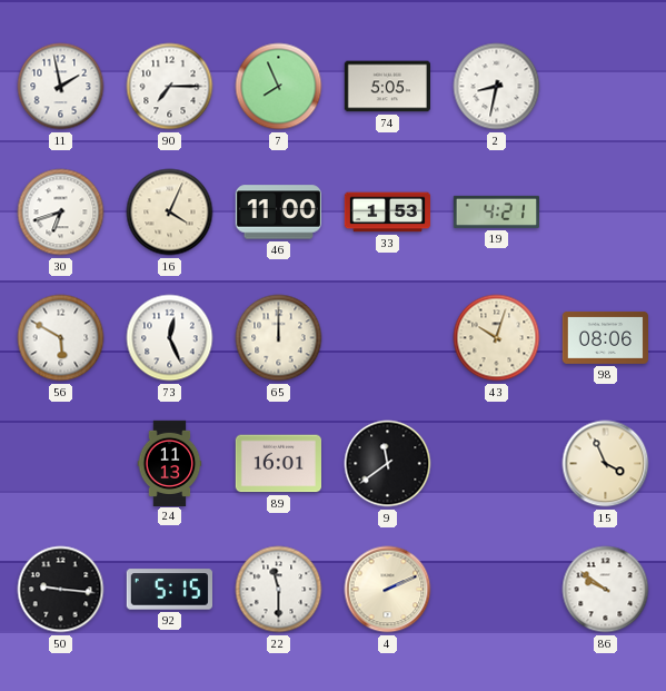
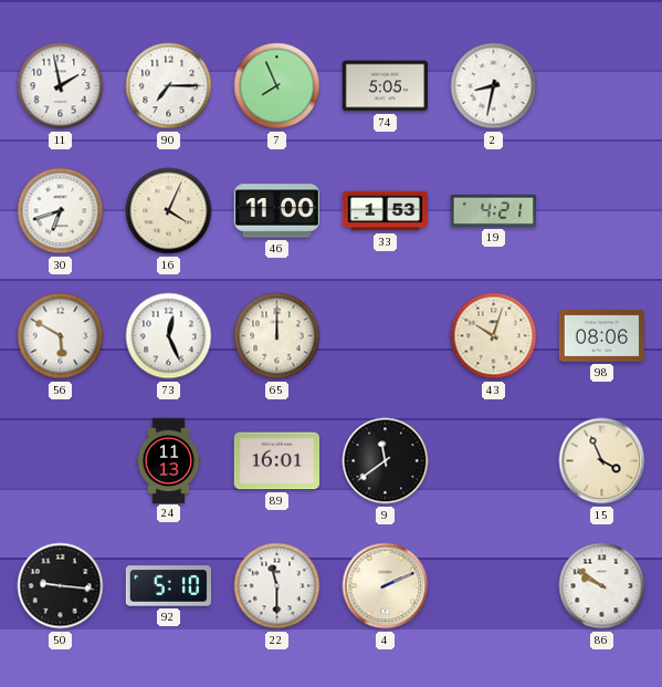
92: 5:15 -> 5:10 (168, 586)
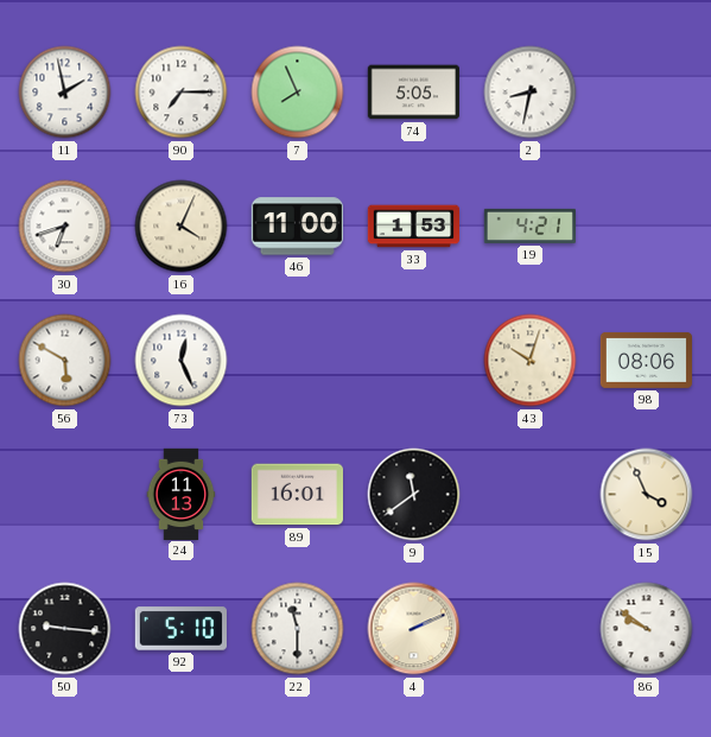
65: 12:00 -> none (277, 336)
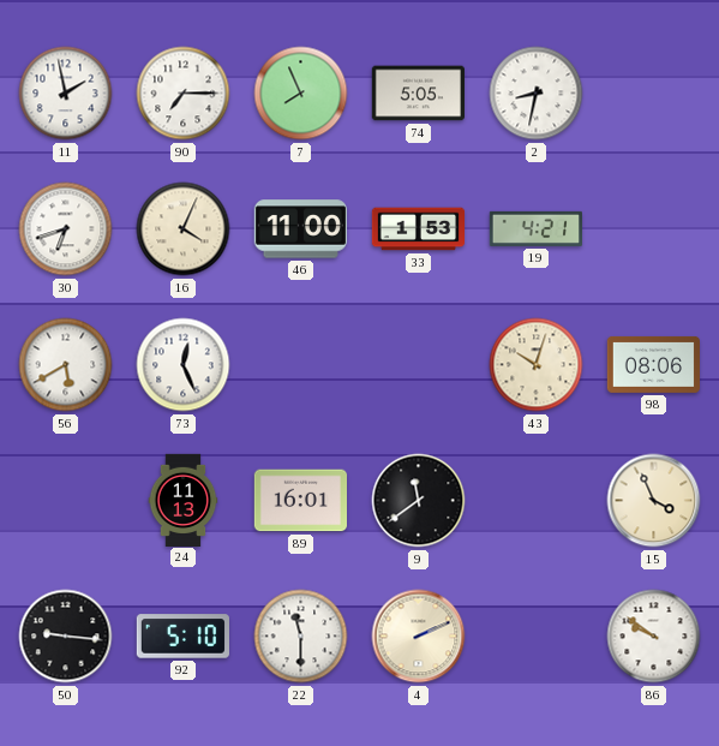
56: 5:50 -> 5:40 (66, 365)
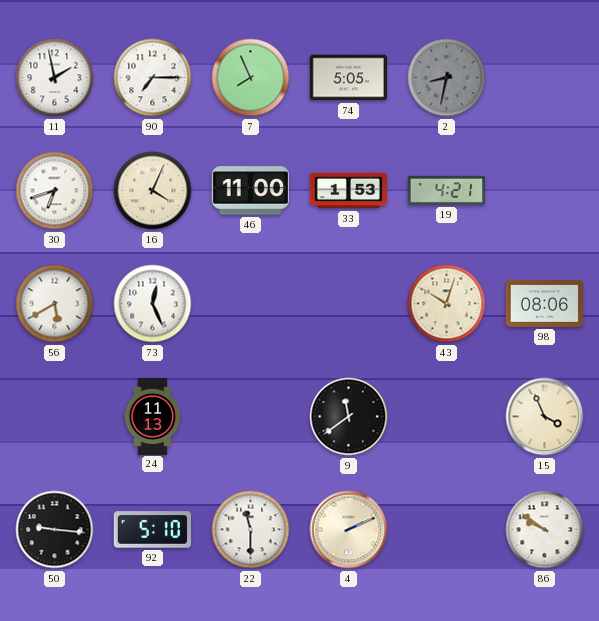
2 dial: white -> grey (447, 78)
89: 16:01 -> none (300, 501)
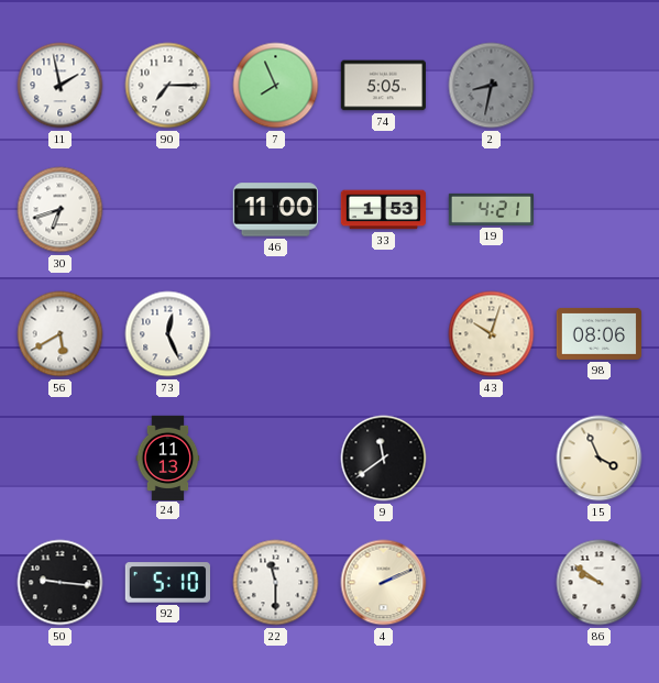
16: 4:04 -> none (153, 191)
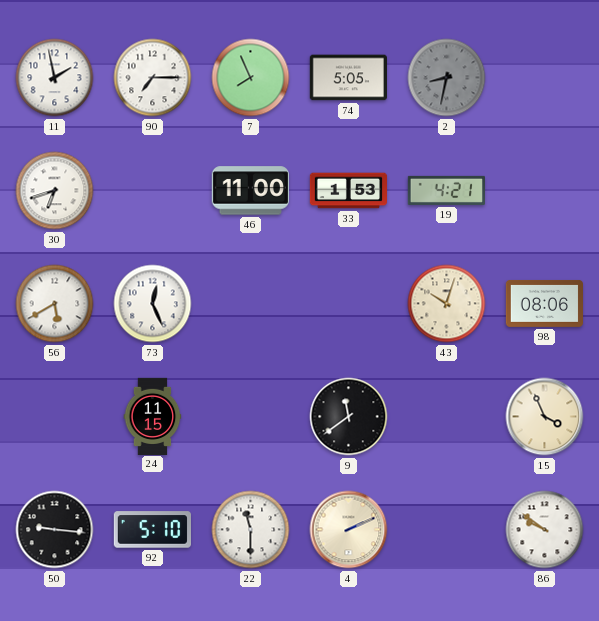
24: 11:13 -> 11:15 (153, 416)
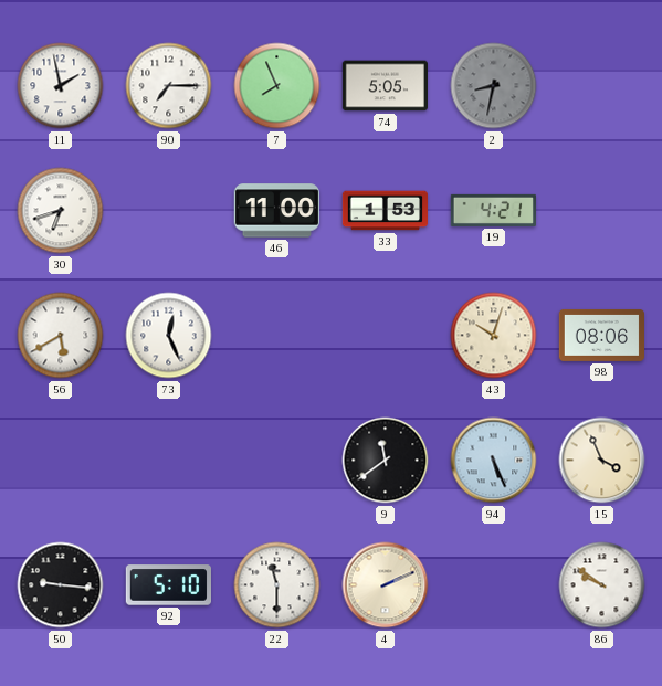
24: 11:15 -> none (153, 416)
94: none -> 5:26 (494, 461)
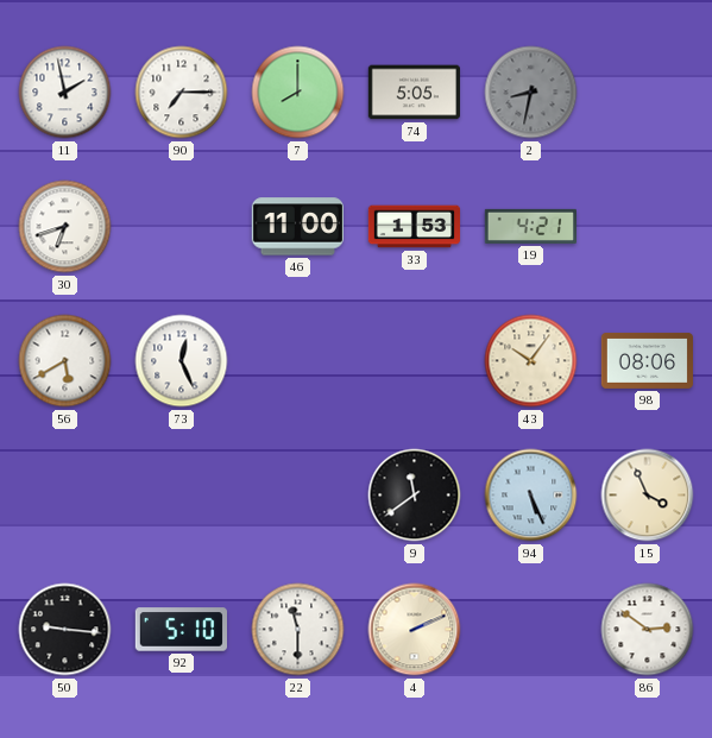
7: 7:56 -> 8:00 (298, 93)
43: 10:03 -> 10:06 (531, 361)
86: 9:51 -> 2:51 (648, 630)
